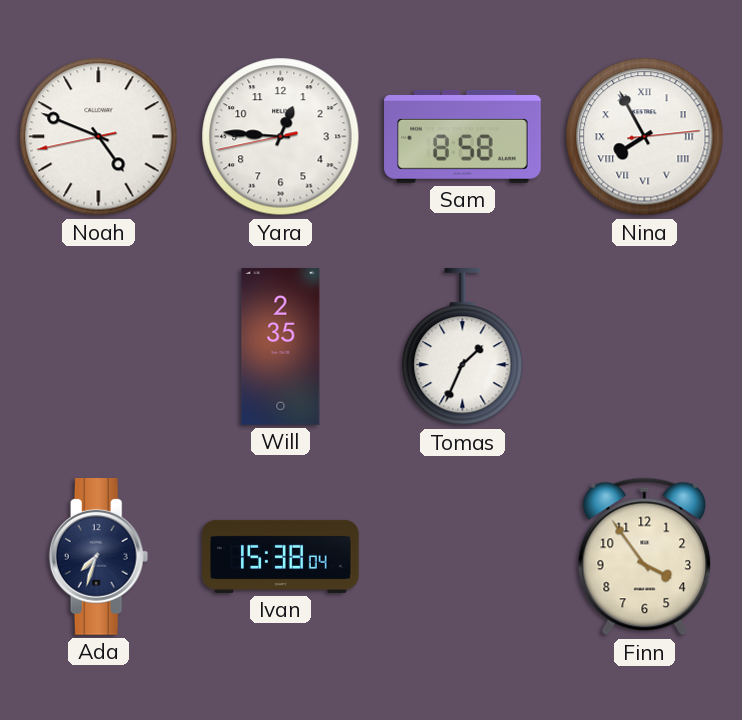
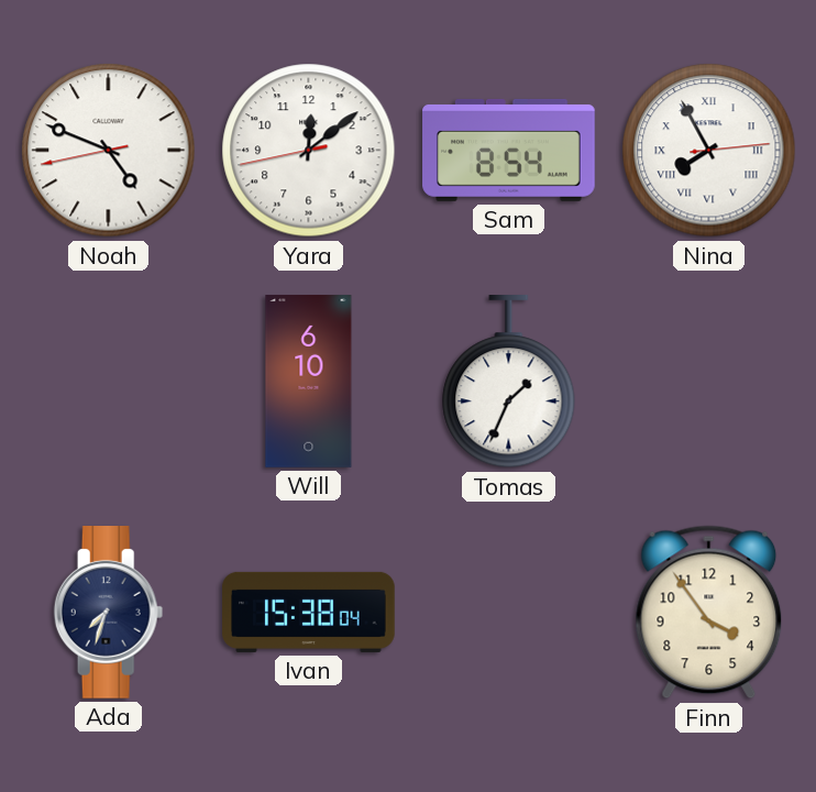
Yara: 12:45 -> 12:08 (309, 151)
Sam: 8:58 -> 8:54 (509, 150)
Will: 2:35 -> 6:10 (309, 382)
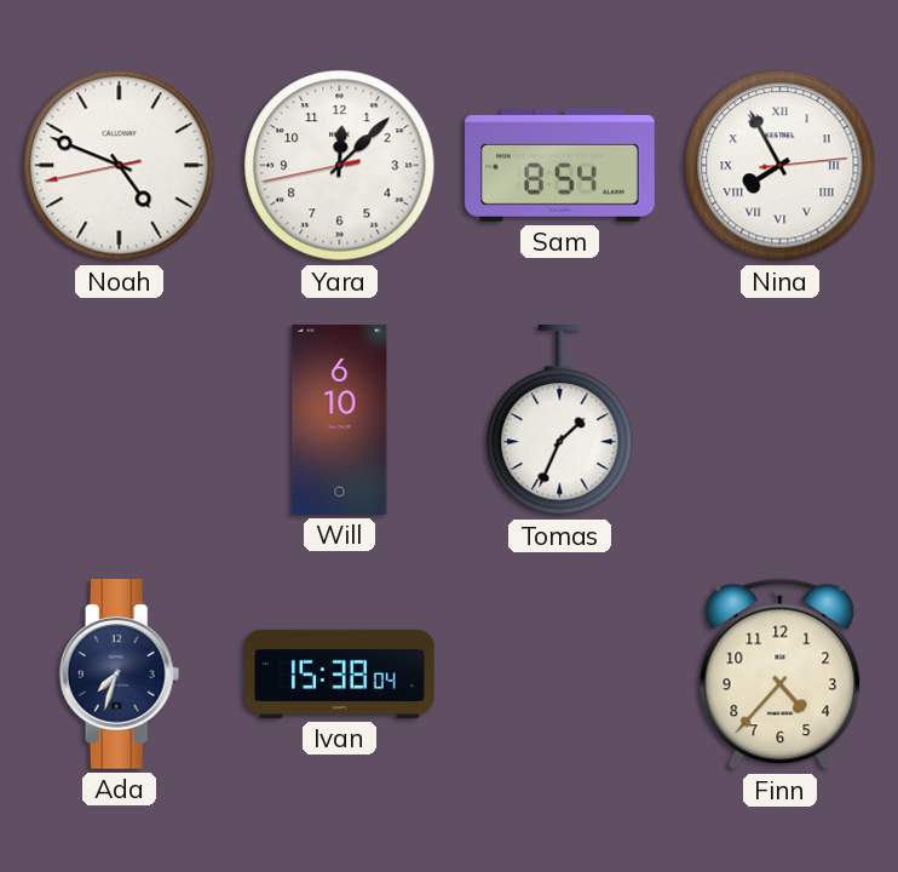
Yara: 12:08 -> 12:07 (340, 166)
Finn: 3:54 -> 4:37 (781, 675)
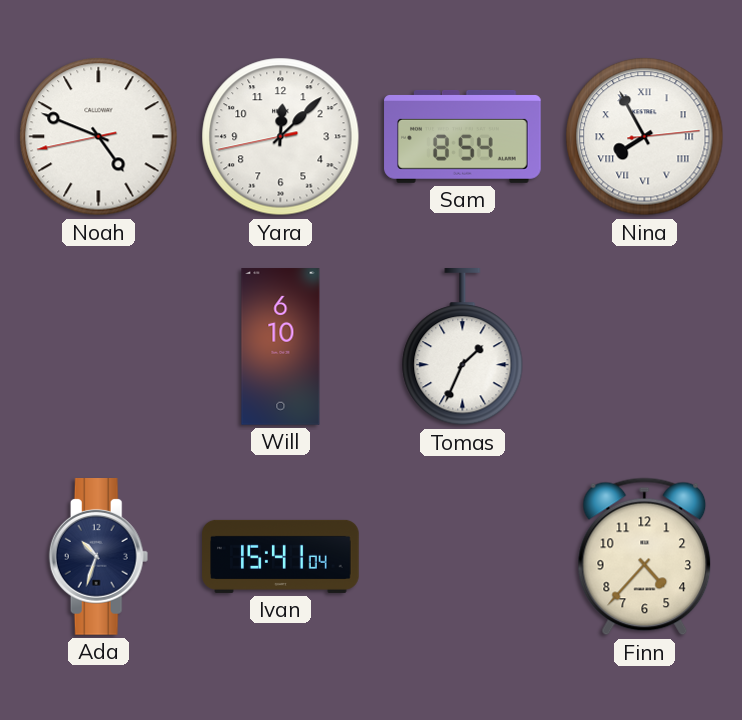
Ada: 7:33 -> 10:33 (99, 557)
Ivan: 15:38 -> 15:41 (281, 556)
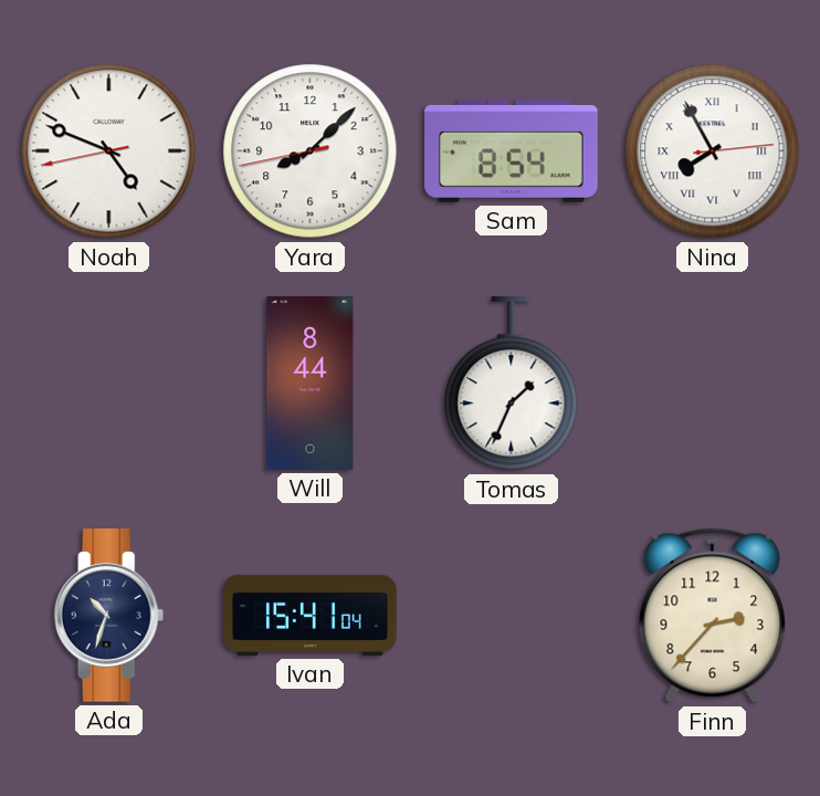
Yara: 12:07 -> 8:07 (311, 151)
Will: 6:10 -> 8:44 (311, 384)
Finn: 4:37 -> 2:37 (713, 616)
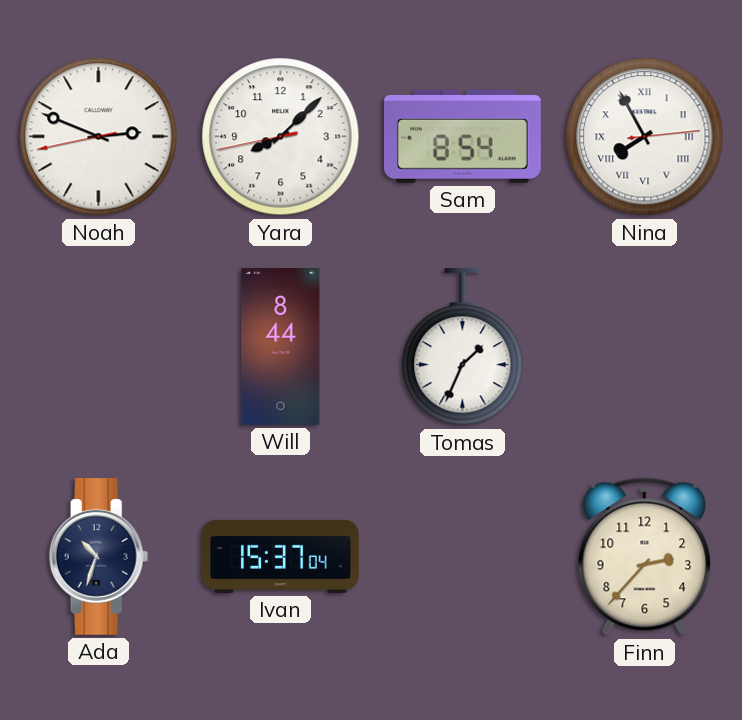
Noah: 4:48 -> 2:48 (99, 137)
Ivan: 15:41 -> 15:37 (281, 556)
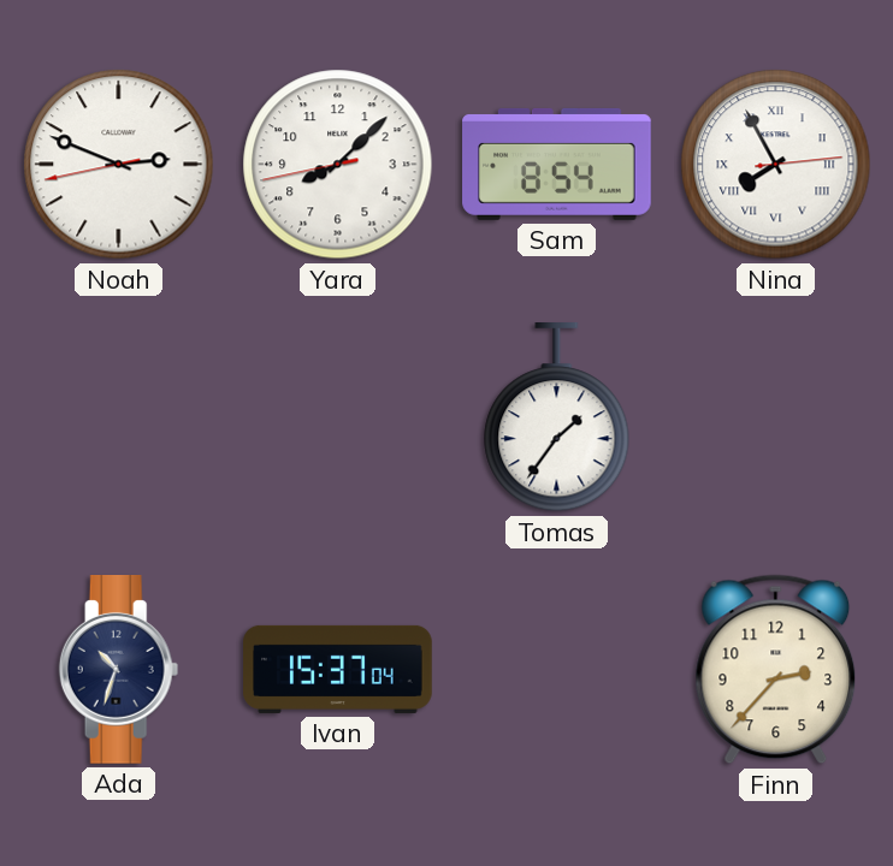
Will: 8:44 -> none (281, 347)
Tomas: 1:34 -> 1:36 (557, 419)
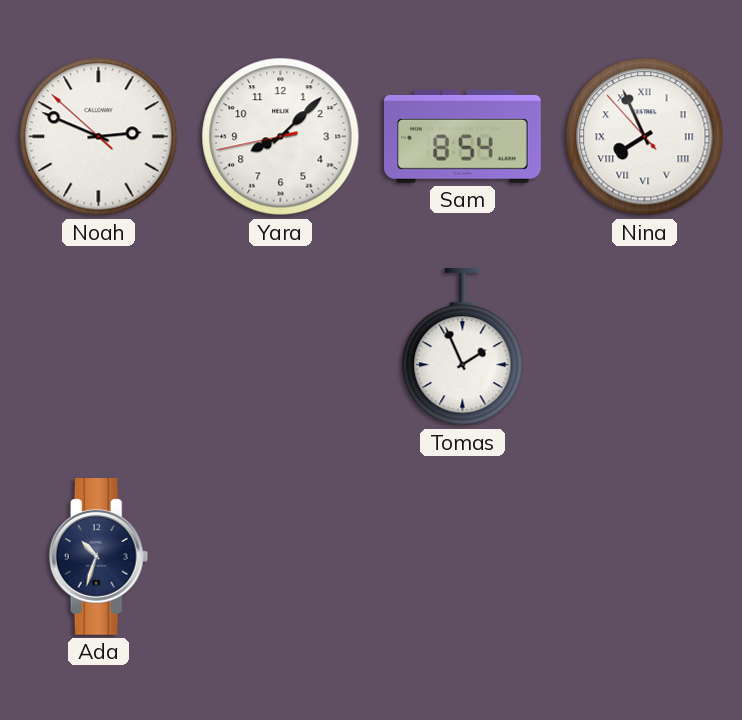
Noah: 2:48:43 -> 2:48:52 (99, 137)
Nina: 7:55:14 -> 7:55:53 (645, 137)
Tomas: 1:36 -> 1:56 (463, 348)
Ivan: 15:37 -> none (338, 669)
Finn: 2:37 -> none (776, 670)
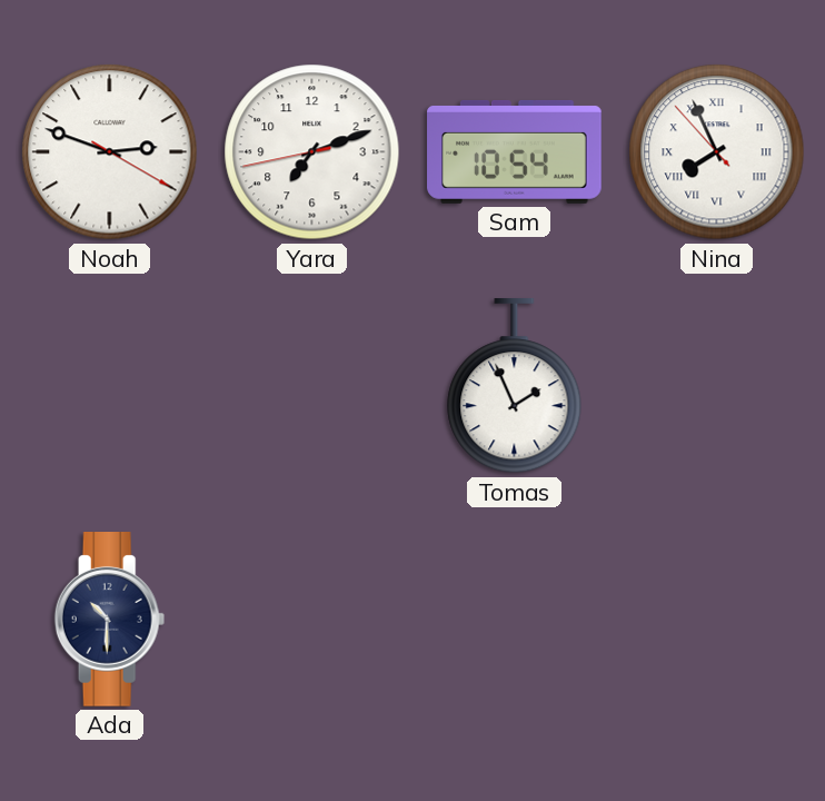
Noah: 2:48:52 -> 2:48:20 (110, 152)
Yara: 8:07 -> 7:11 (312, 152)
Sam: 8:54 -> 10:54 (515, 151)
Ada: 10:33 -> 10:30 (110, 620)
